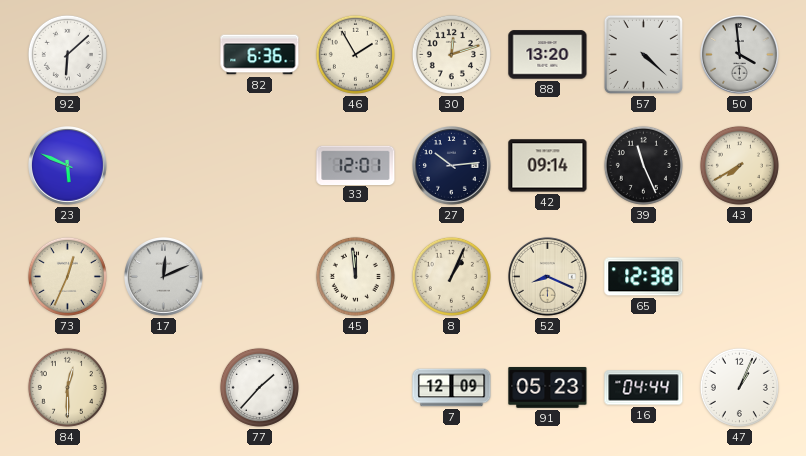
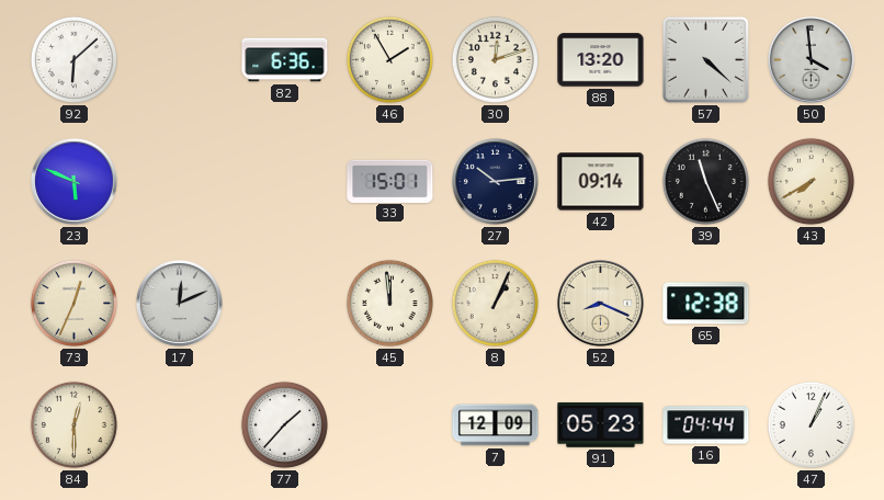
33: 12:01 -> 15:01 (390, 181)
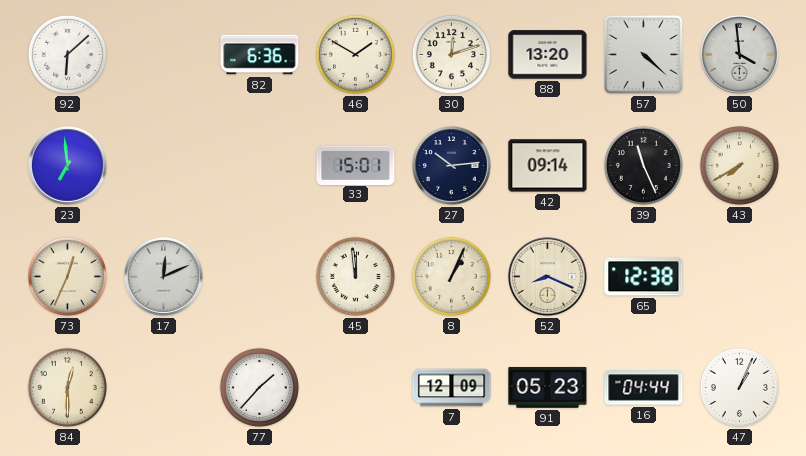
46: 1:55 -> 1:50 (355, 54)
23: 5:49 -> 6:59 (68, 166)
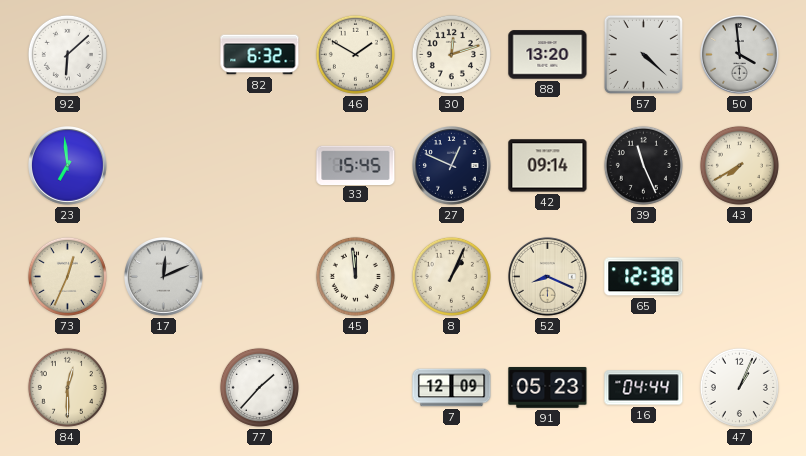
82: 6:36 -> 6:32 (260, 55)
33: 15:01 -> 15:45 (356, 165)
27: 10:14 -> 12:49 (452, 166)
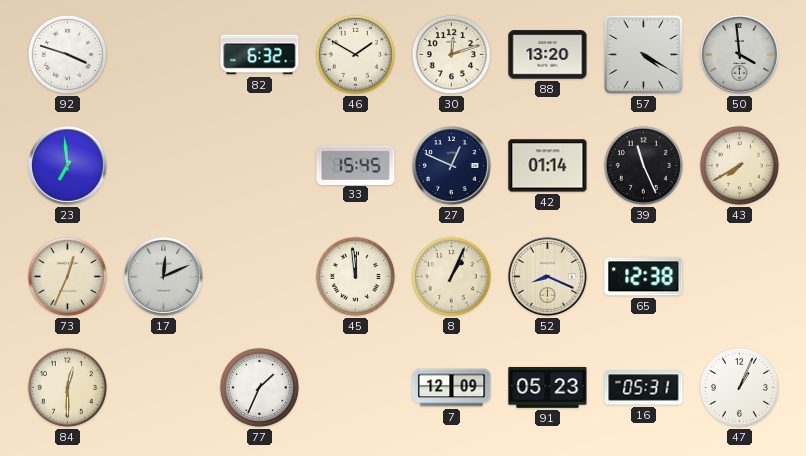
92: 6:08 -> 3:48 (67, 54)
57: 4:22 -> 4:20 (643, 54)
42: 09:14 -> 01:14 (548, 166)
77: 1:37 -> 1:34 (259, 387)
16: 04:44 -> 05:31 (644, 388)
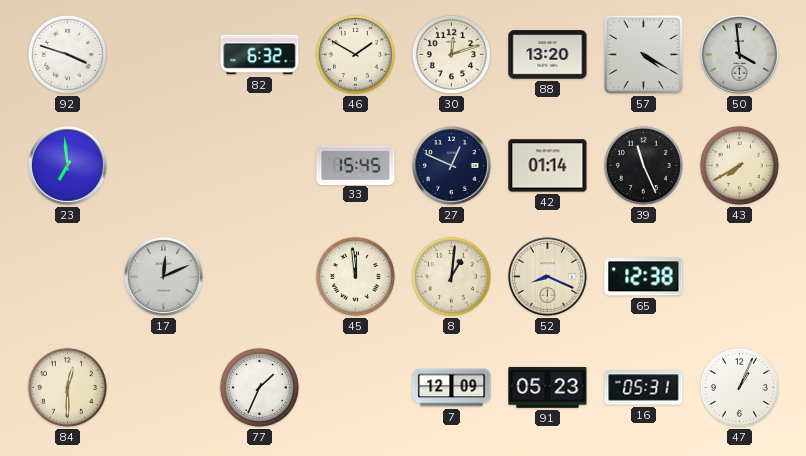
73: 12:34 -> none (67, 276)
8: 1:04 -> 1:01 (451, 276)
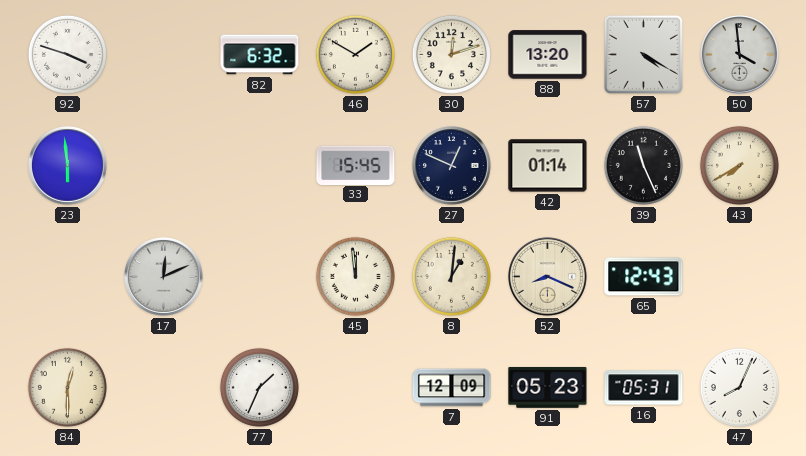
23: 6:59 -> 5:59 (68, 166)
65: 12:38 -> 12:43 (644, 277)
47: 1:04 -> 8:04 (739, 387)
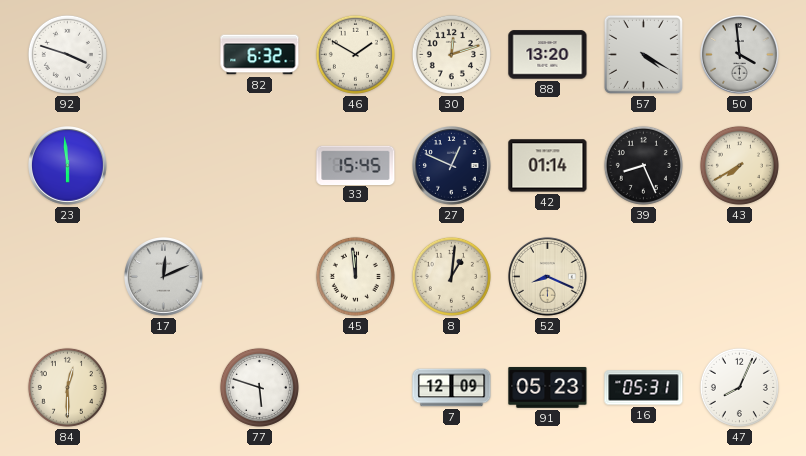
39: 11:26 -> 8:26 (643, 165)
65: 12:43 -> none (644, 277)
77: 1:34 -> 5:48 (259, 387)
